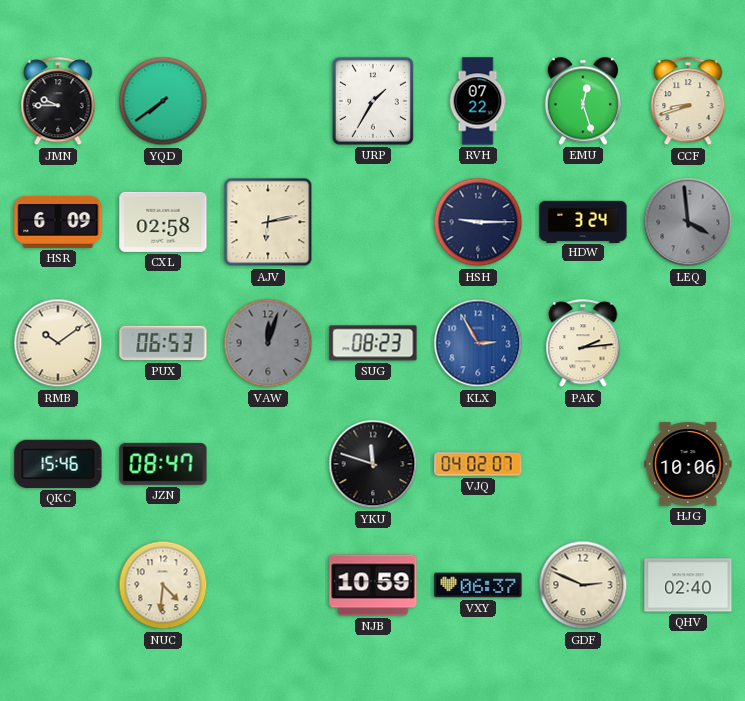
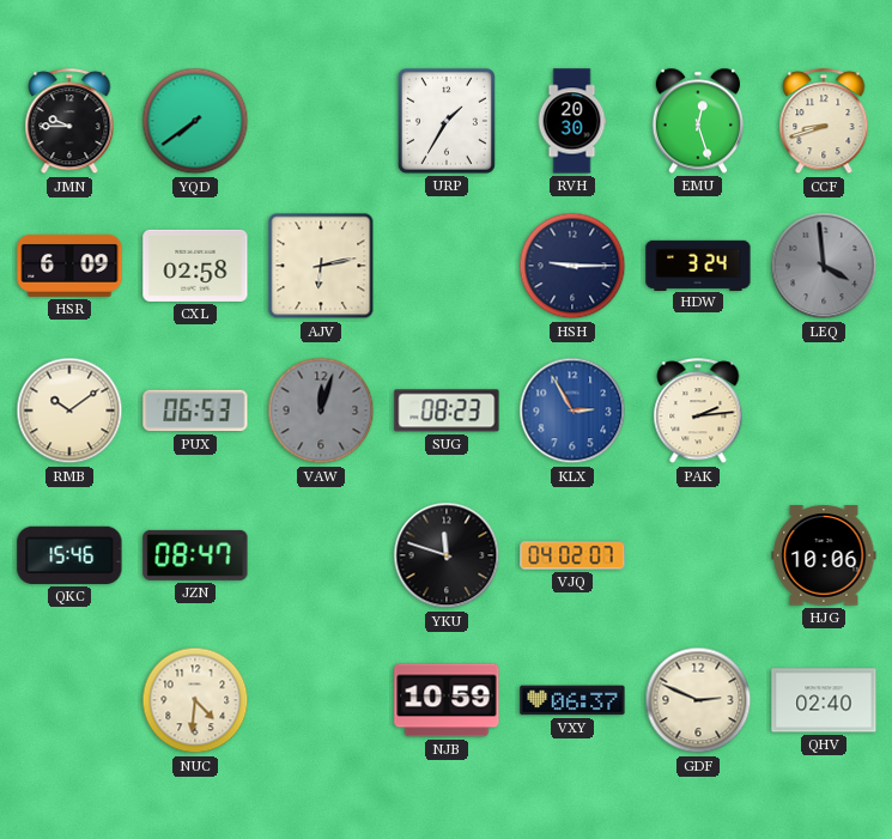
RVH: 07:22 -> 20:30 (572, 121)
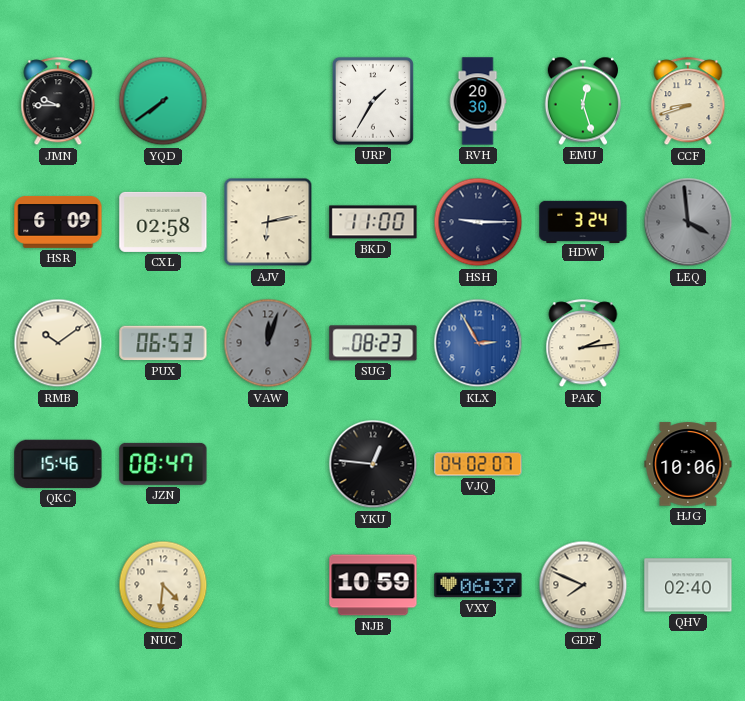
BKD: none -> 11:00 (373, 222)
YKU: 11:48 -> 12:46 (373, 464)
GDF: 2:49 -> 7:49 (583, 585)
